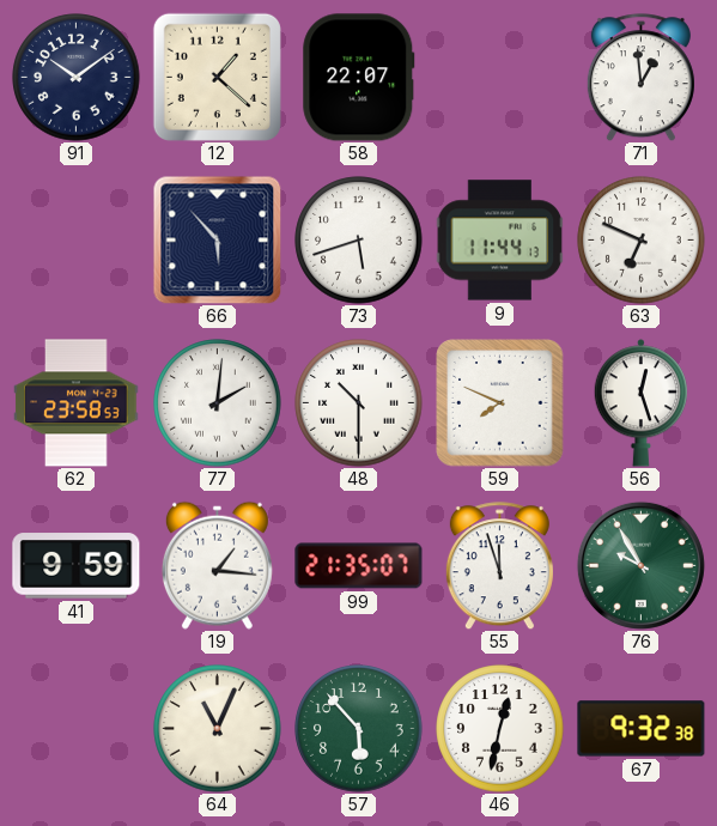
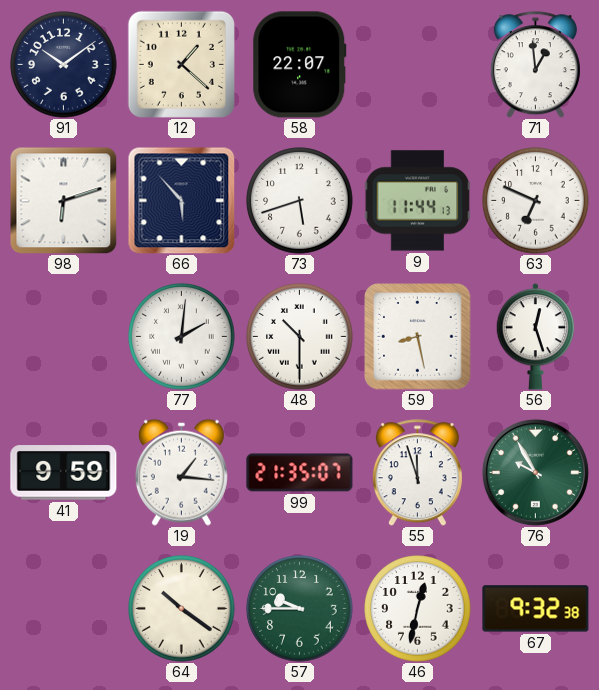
98: none -> 6:12 (63, 200)
62: 23:58 -> none (77, 403)
59: 7:49 -> 8:28 (418, 337)
64: 11:04 -> 10:21 (182, 609)
57: 5:53 -> 9:45 (300, 609)
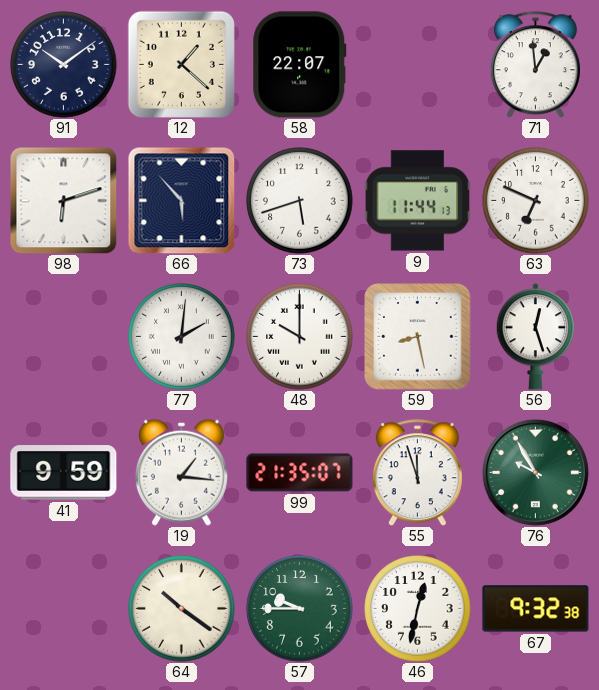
48: 10:30 -> 10:00 (300, 337)
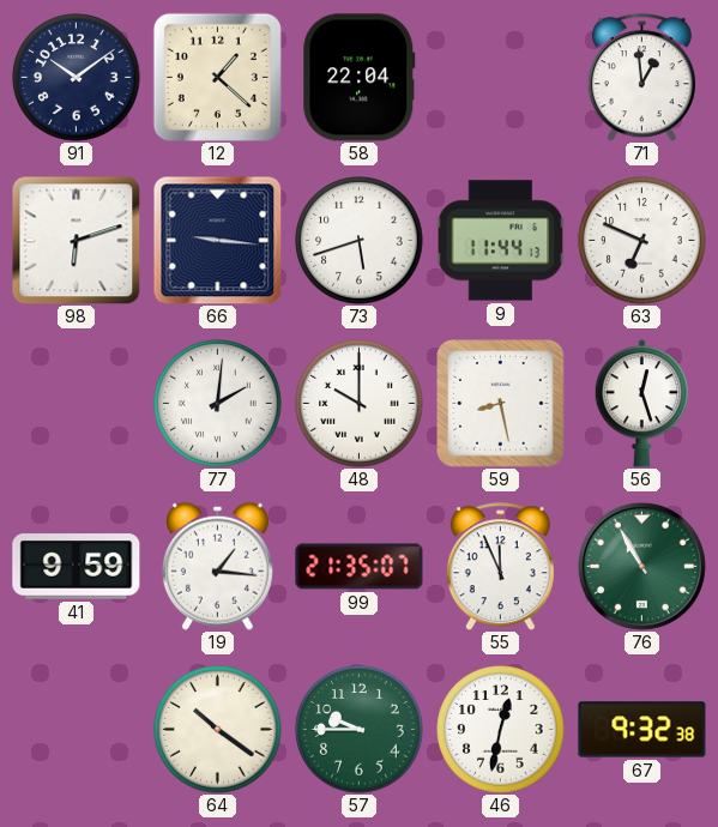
58: 22:07 -> 22:04 (360, 78)
66: 5:53 -> 9:16 (217, 240)
55: 11:57 -> 11:56 (500, 567)
76: 9:55 -> 10:55 (641, 566)
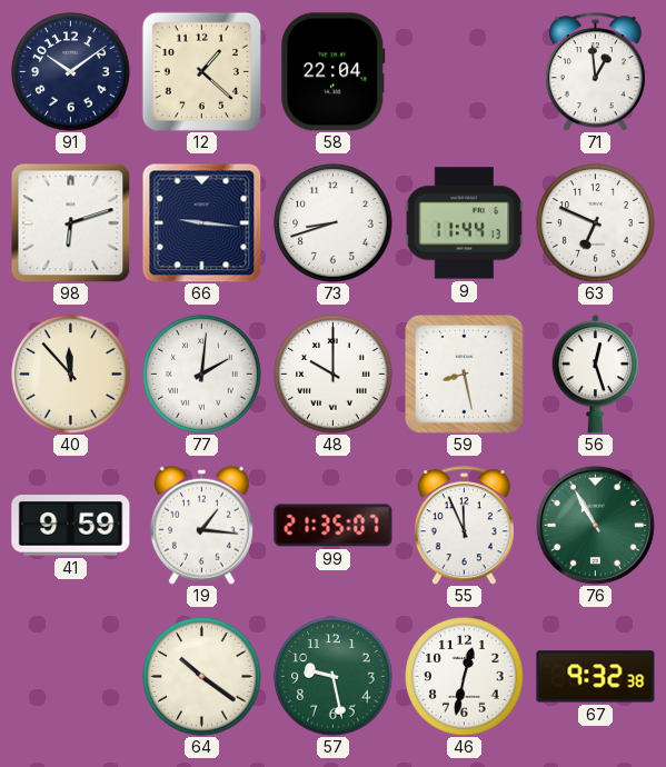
73: 5:42 -> 8:42 (334, 223)
40: none -> 11:53 (71, 375)
57: 9:45 -> 9:28 (334, 677)
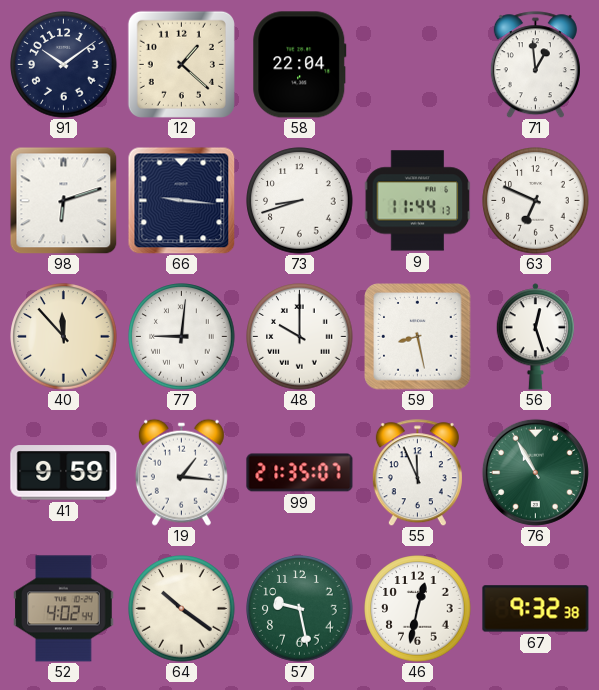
77: 2:01 -> 9:01 (182, 337)
52: none -> 4:02 (64, 609)
